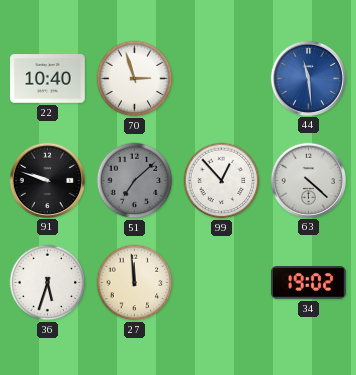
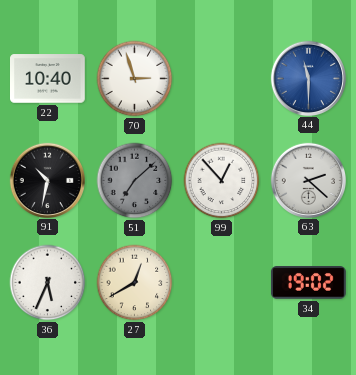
44: 11:29 -> 11:30 (308, 78)
91: 9:48 -> 10:32 (47, 180)
63: 4:22 -> 2:22 (308, 180)
36: 5:33 -> 5:34 (48, 283)
27: 11:59 -> 12:40 (135, 283)
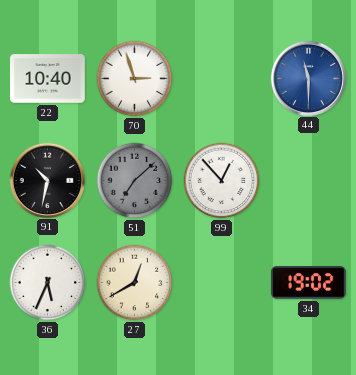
63: 2:22 -> none (308, 180)
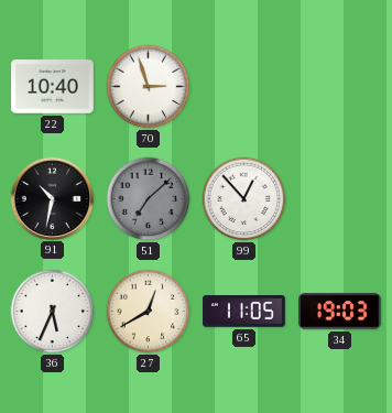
44: 11:30 -> none (308, 78)
65: none -> 11:05 (244, 312)
34: 19:02 -> 19:03 (340, 312)
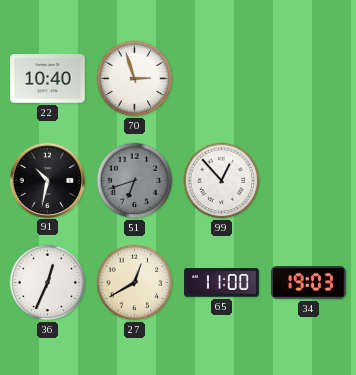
51: 7:08 -> 6:42 (135, 181)
36: 5:34 -> 12:34 (48, 283)
65: 11:05 -> 11:00 (222, 283)
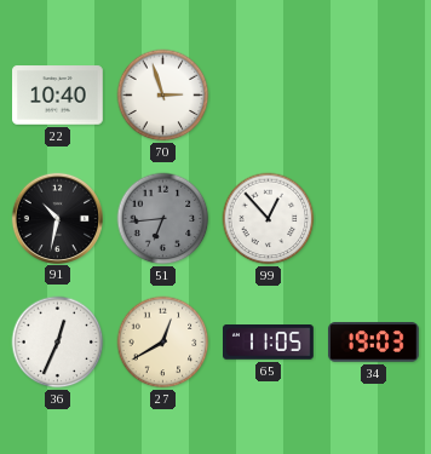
51: 6:42 -> 6:44 (163, 219)
65: 11:00 -> 11:05 (269, 343)
